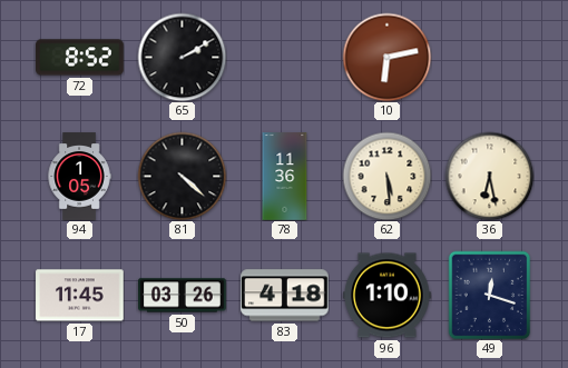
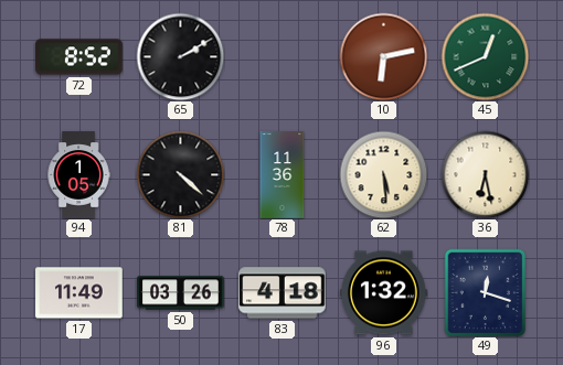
45: none -> 12:41 (485, 56)
17: 11:45 -> 11:49 (79, 293)
96: 1:10 -> 1:32 (384, 293)
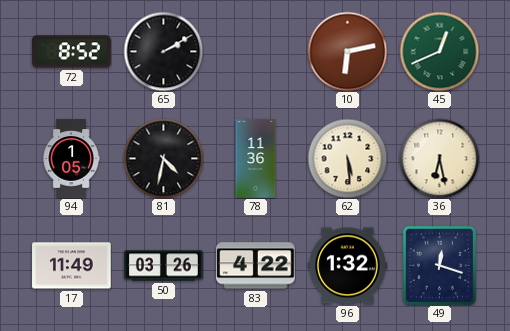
81: 4:22 -> 4:32 (163, 158)
83: 4:18 -> 4:22 (256, 266)
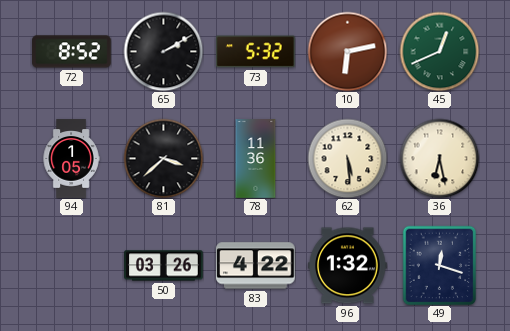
73: none -> 5:32 (256, 52)
81: 4:32 -> 3:38 (163, 158)
17: 11:49 -> none (72, 266)
